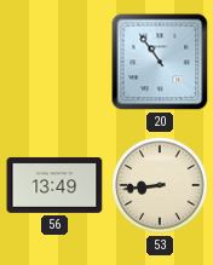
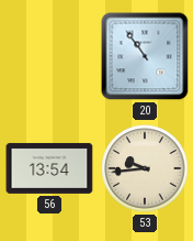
56: 13:49 -> 13:54 (49, 168)
53: 8:44 -> 9:44 (145, 168)
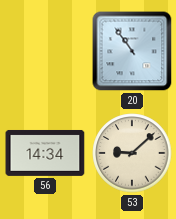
56: 13:54 -> 14:34 (45, 153)
53: 9:44 -> 9:08 (132, 153)
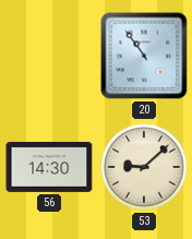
56: 14:34 -> 14:30 (49, 167)
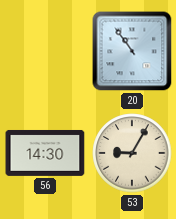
53: 9:08 -> 9:05 (132, 153)
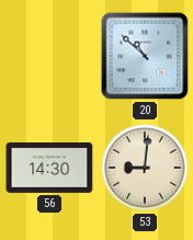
20: 10:54 -> 10:52 (145, 56)
53: 9:05 -> 9:01 (145, 168)
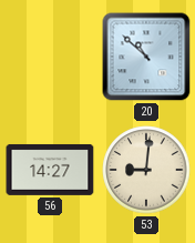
56: 14:30 -> 14:27 (50, 170)
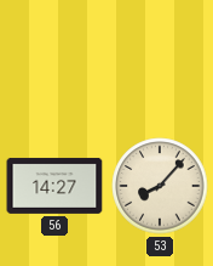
20: 10:52 -> none (146, 57)
53: 9:01 -> 8:07 (160, 186)
